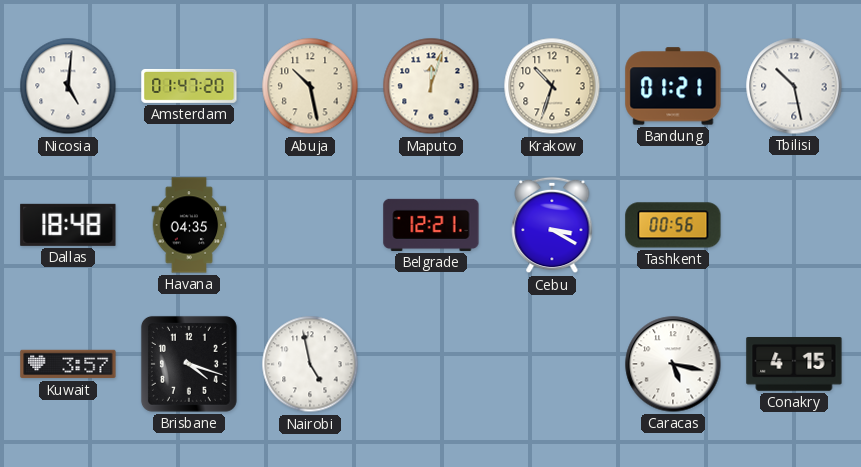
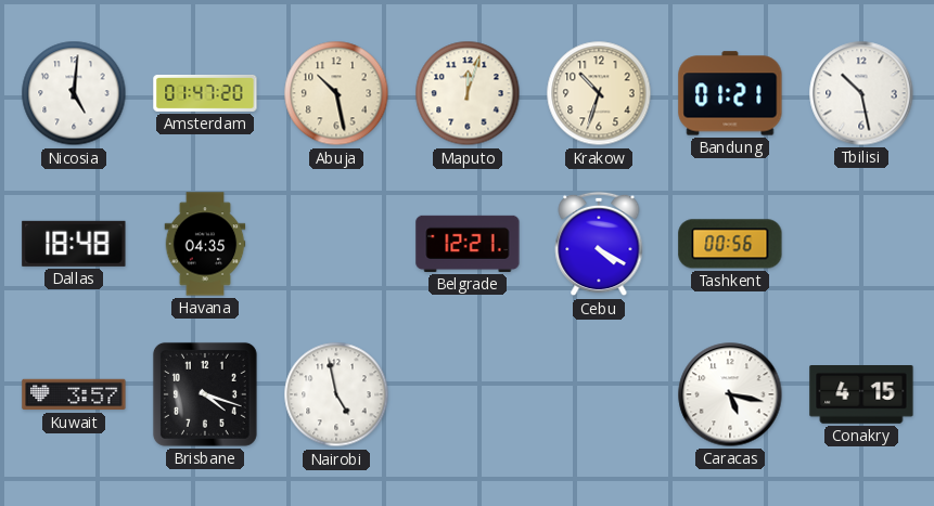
Cebu: 3:20 -> 4:20 (599, 244)
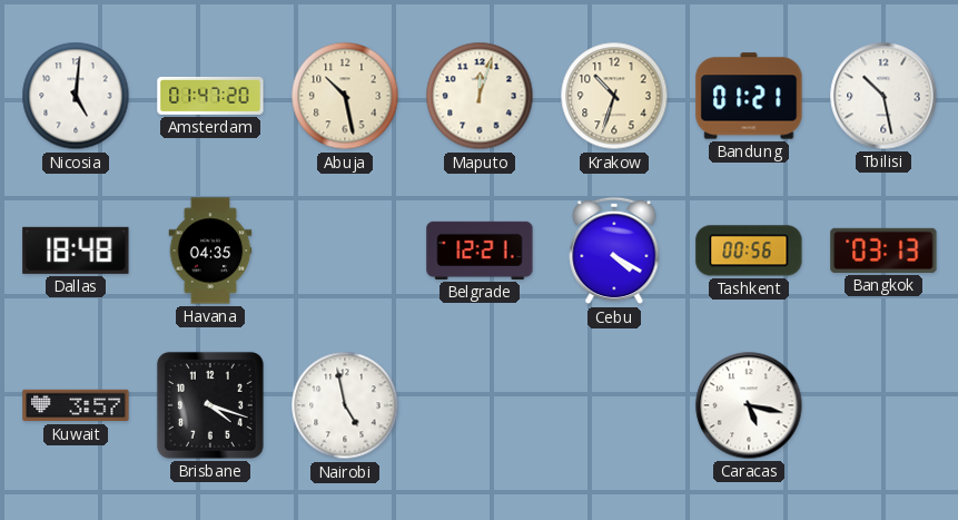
Bangkok: none -> 03:13 (883, 251)
Conakry: 4:15 -> none (861, 395)
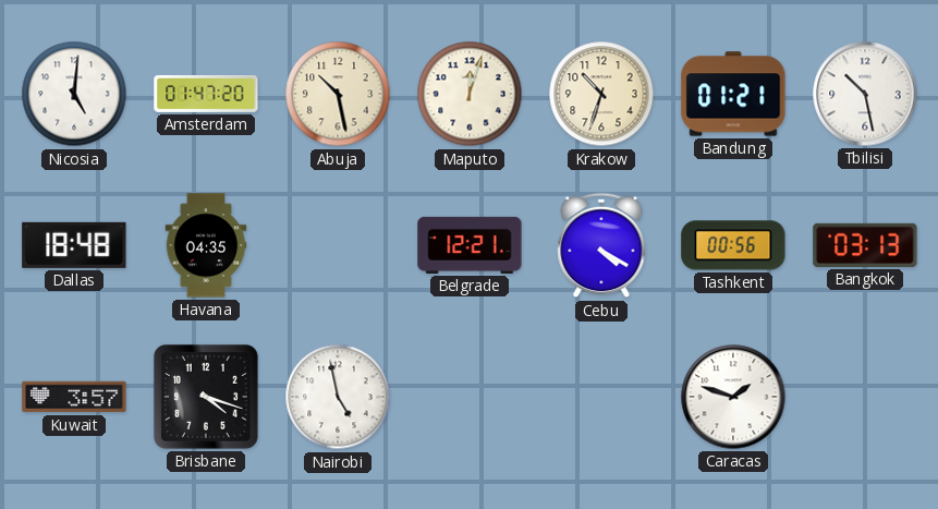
Caracas: 5:17 -> 1:48 (733, 397)
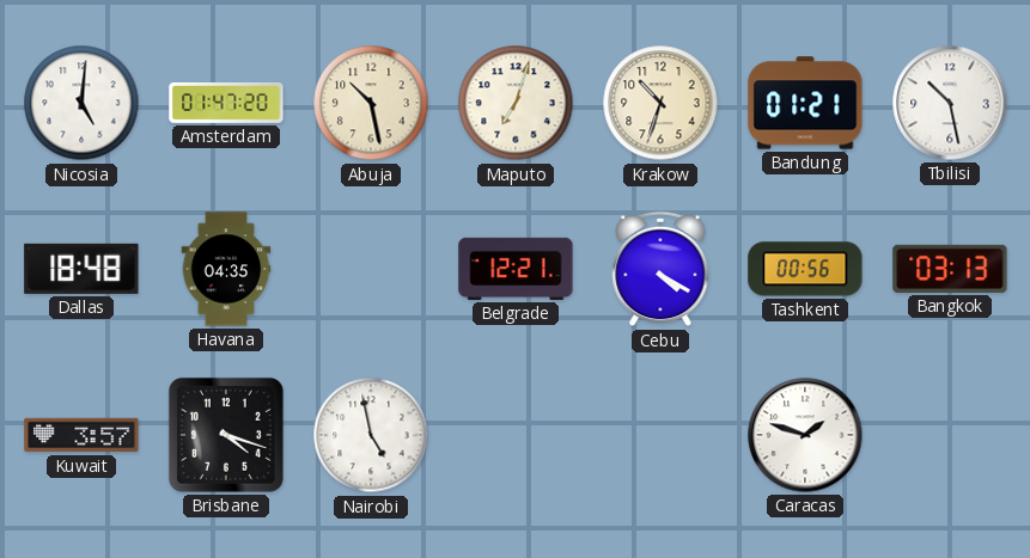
Maputo: 12:03 -> 7:03 (516, 103)
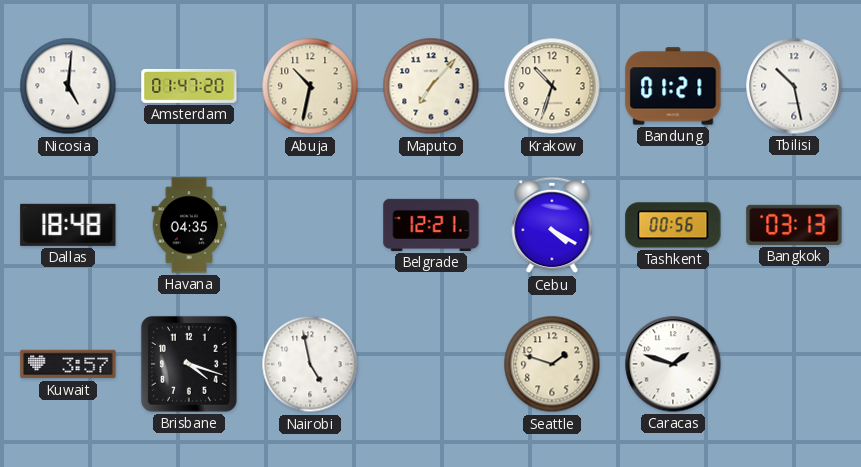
Abuja: 10:28 -> 10:32 (310, 86)
Maputo: 7:03 -> 7:07 (431, 86)
Seattle: none -> 1:48 (552, 364)
